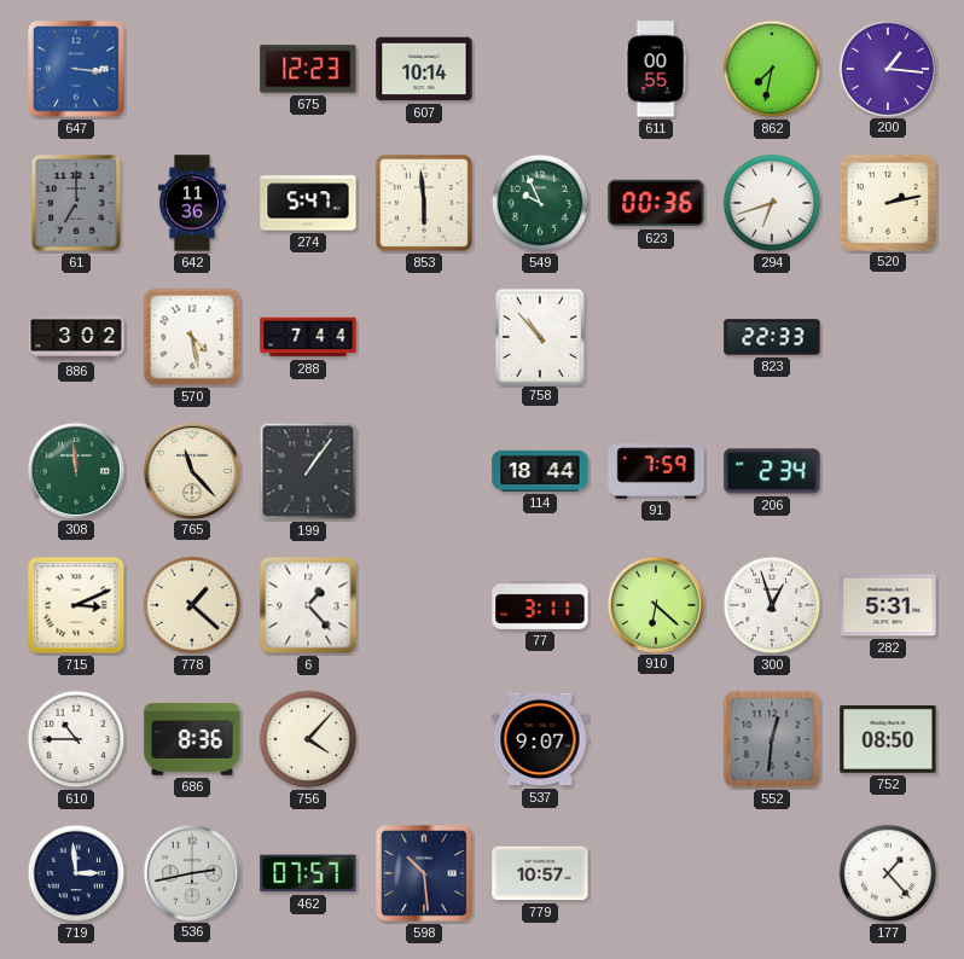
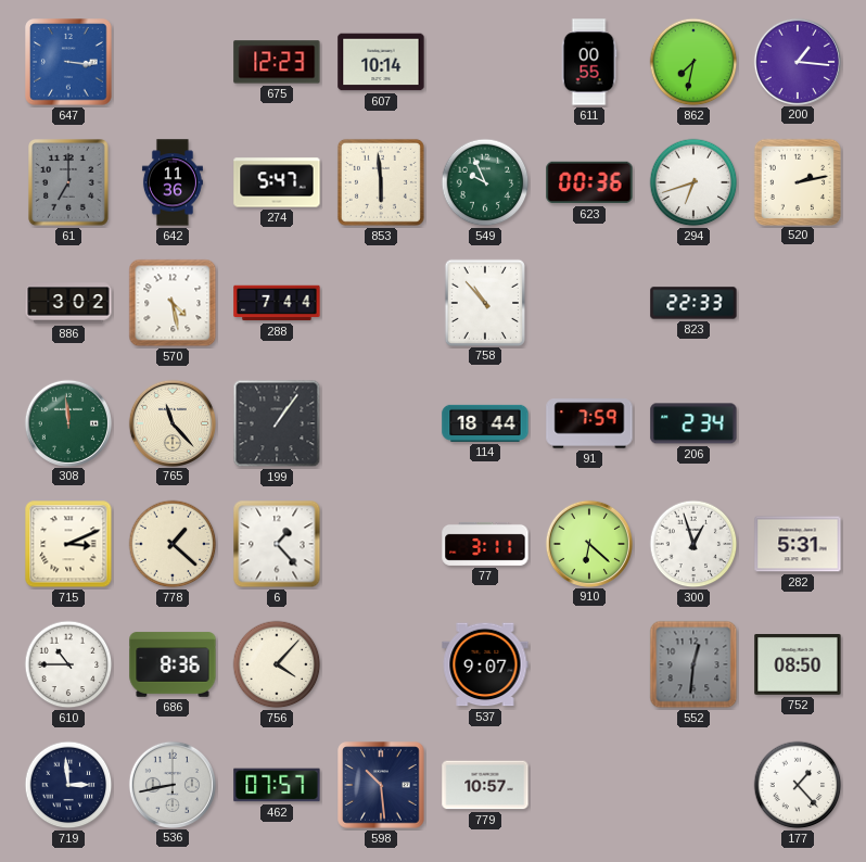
536: 2:43 -> 8:43 (171, 784)
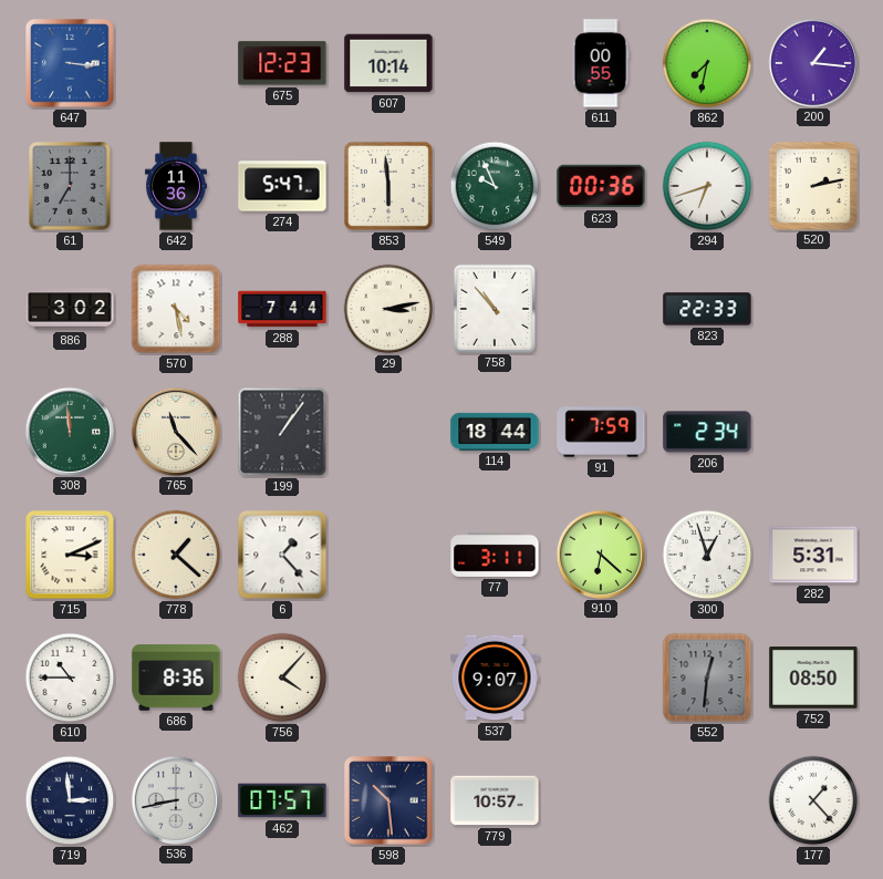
29: none -> 3:13 (388, 309)
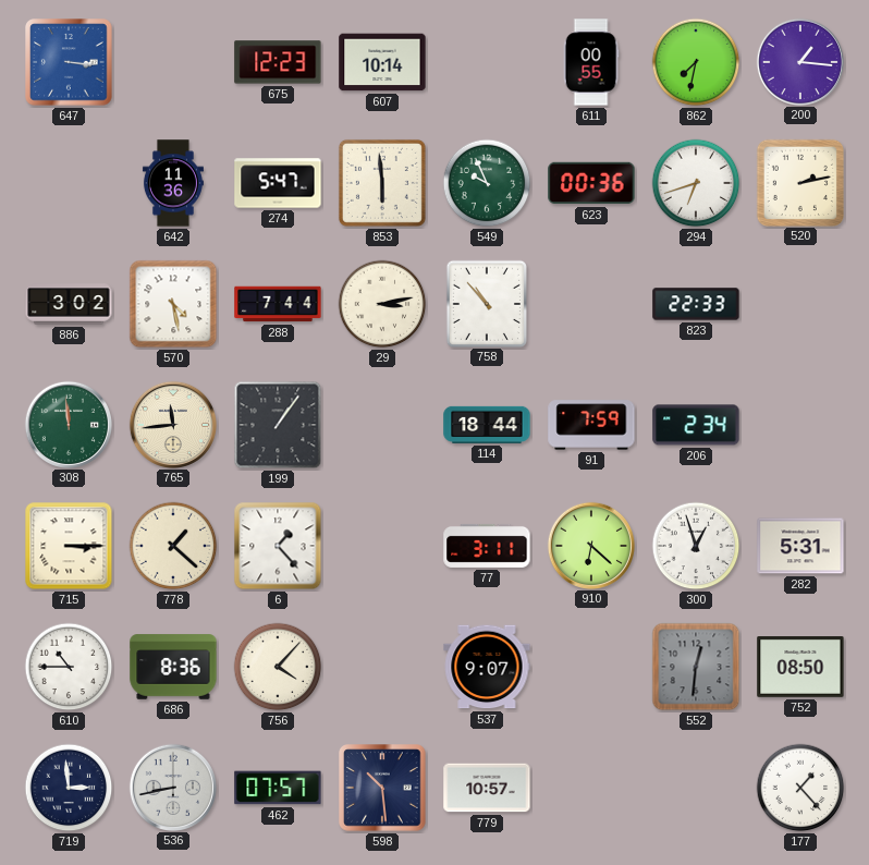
61: 7:00 -> none (71, 187)
765: 11:23 -> 11:44 (172, 424)
715: 3:11 -> 3:15 (69, 546)
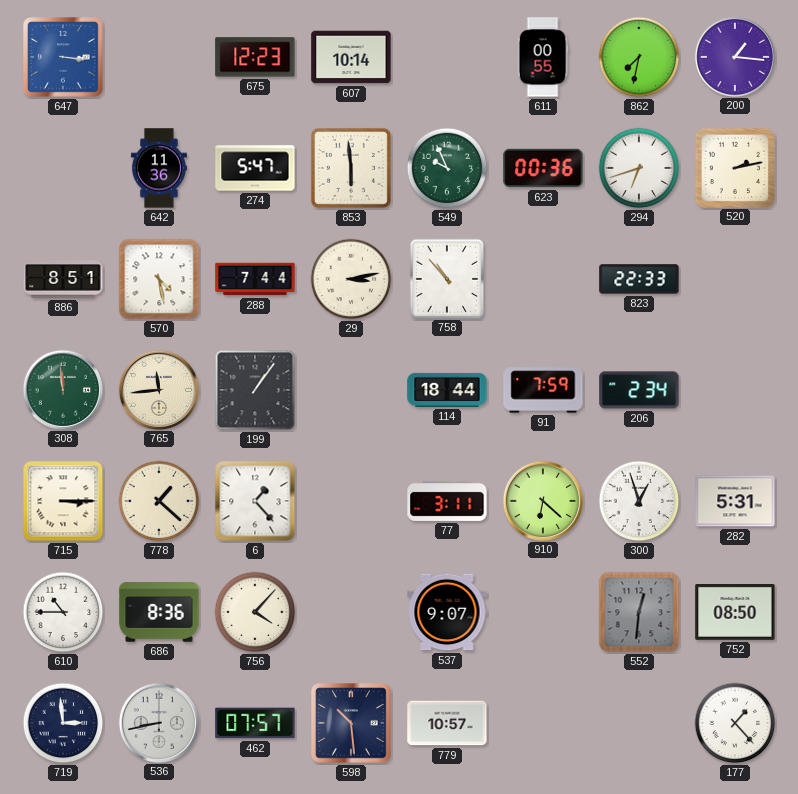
886: 3:02 -> 8:51 (63, 279)
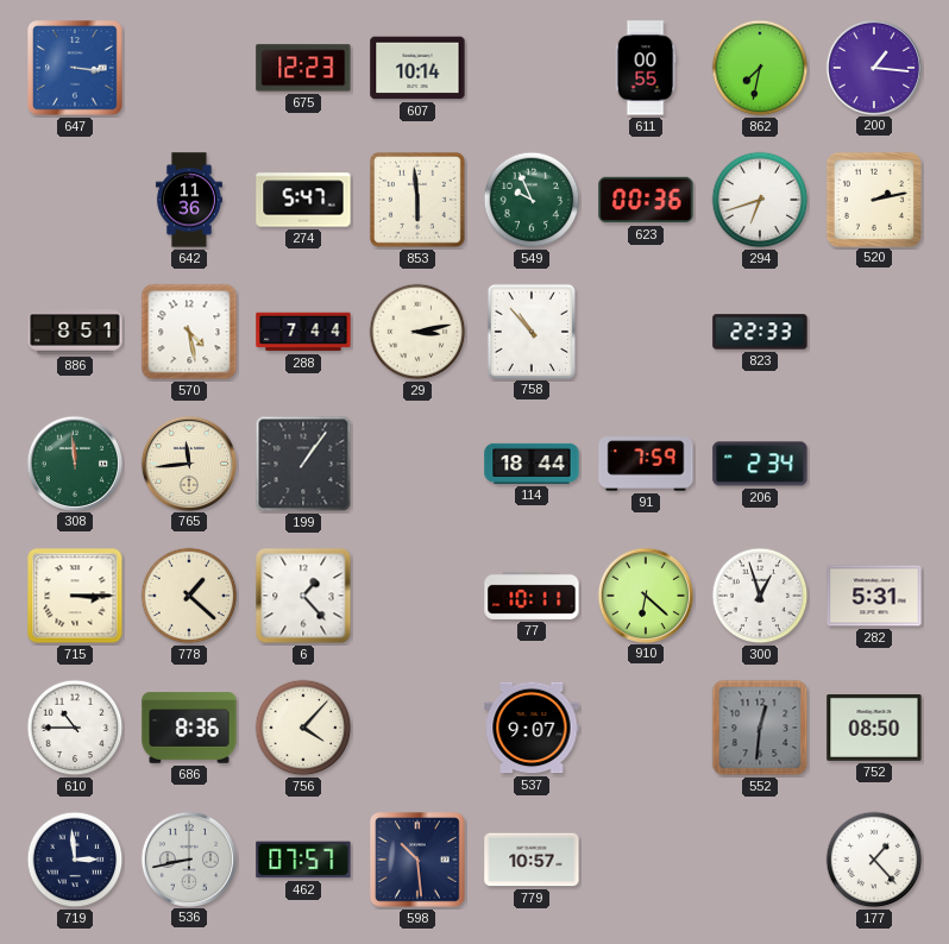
77: 3:11 -> 10:11 (532, 596)
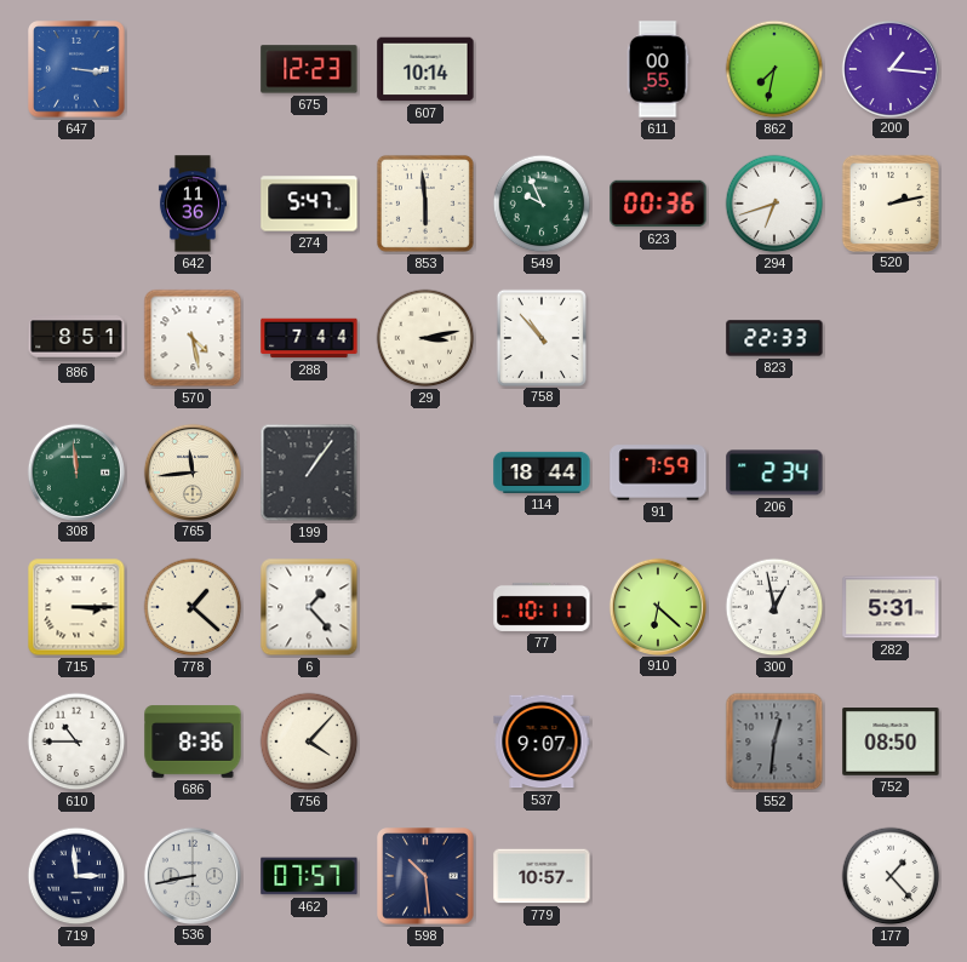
300: 12:57 -> 12:58 (774, 607)
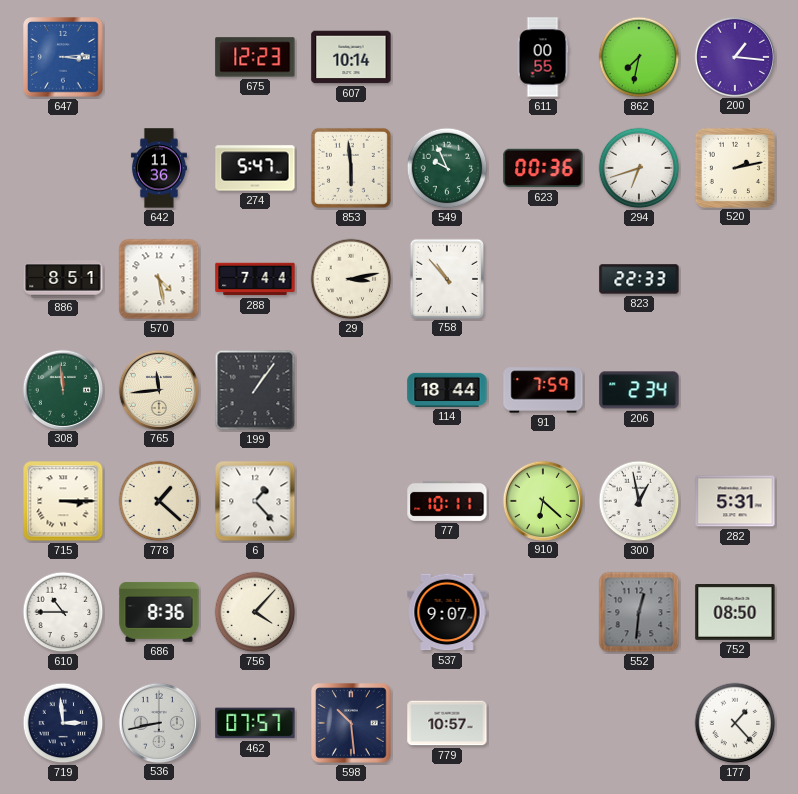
647: 3:16 -> 3:14 (63, 57)
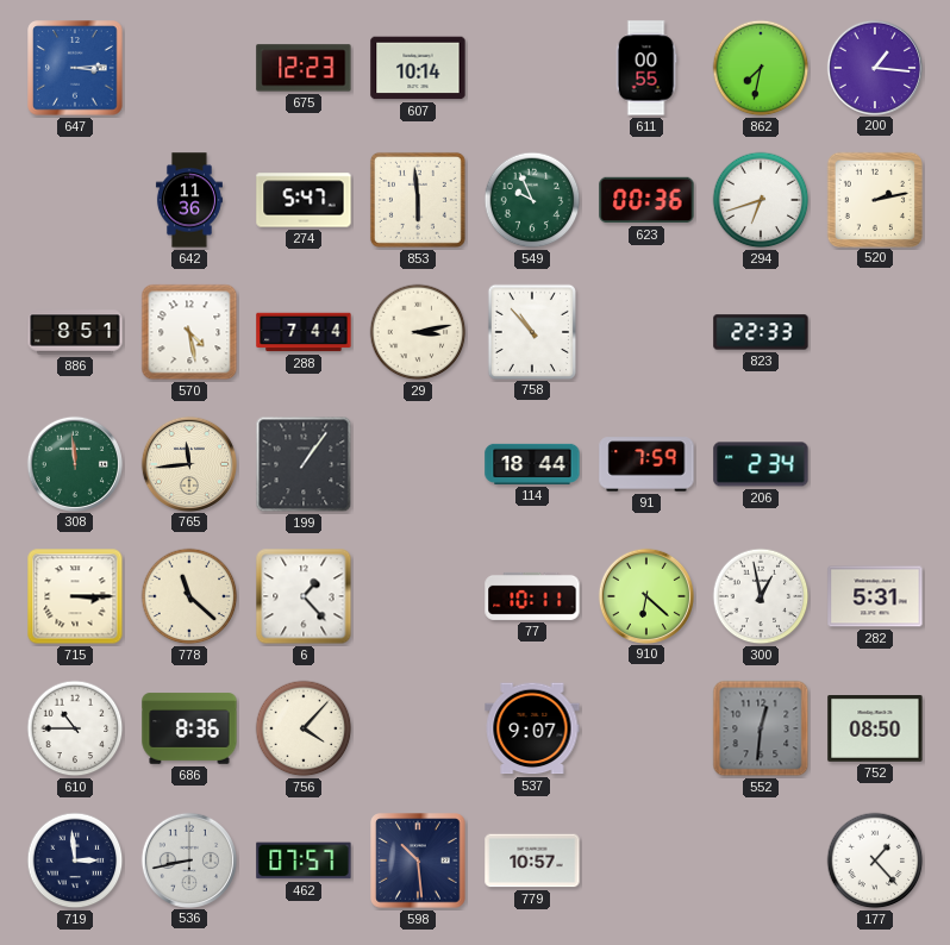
778: 1:22 -> 11:22 (189, 596)
